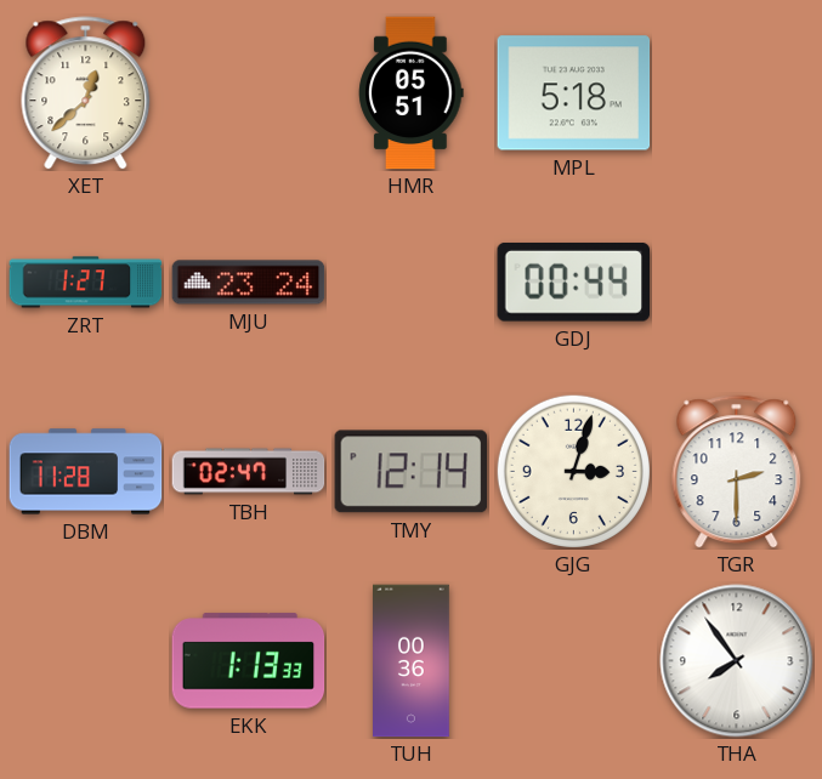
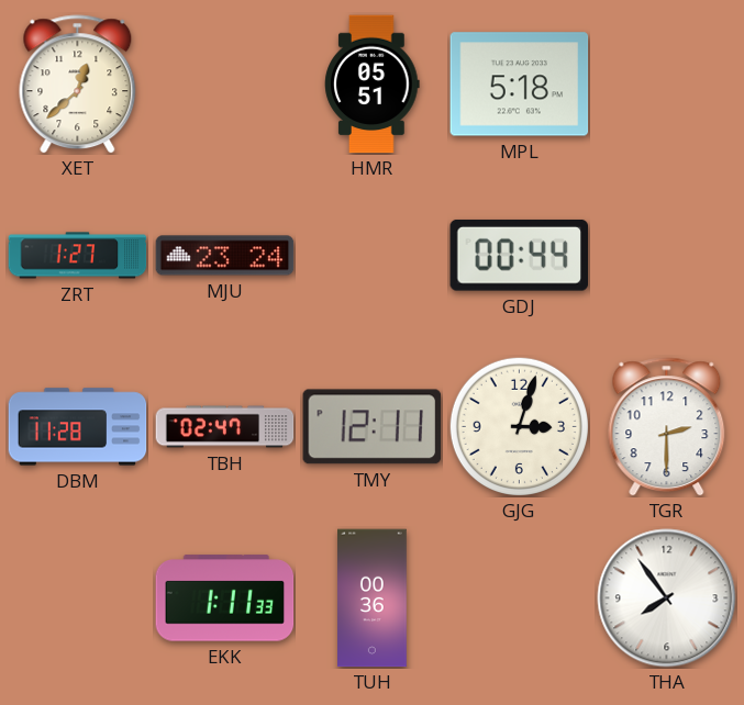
TMY: 12:14 -> 12:11 (373, 427)
EKK: 1:13 -> 1:11 (225, 598)
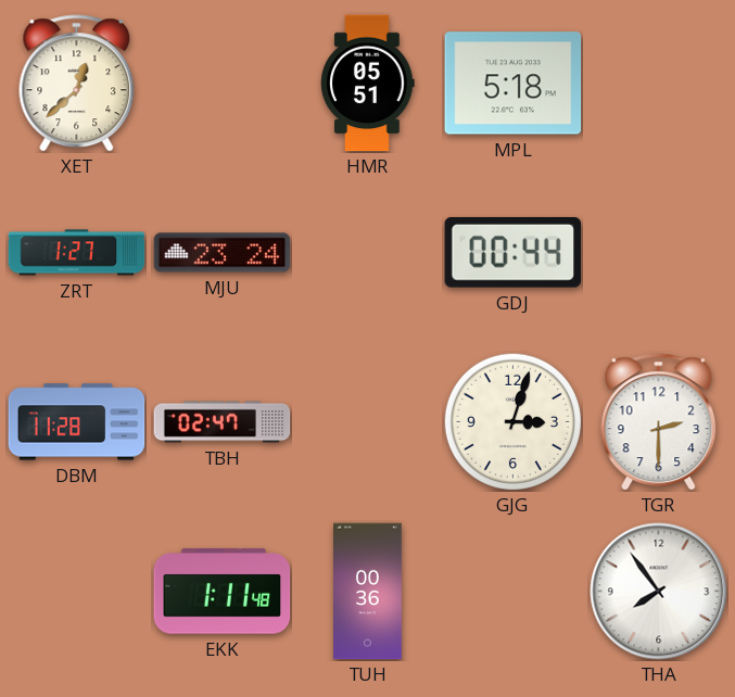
TMY: 12:11 -> none (373, 427)
EKK: 1:11:33 -> 1:11:48 (223, 592)
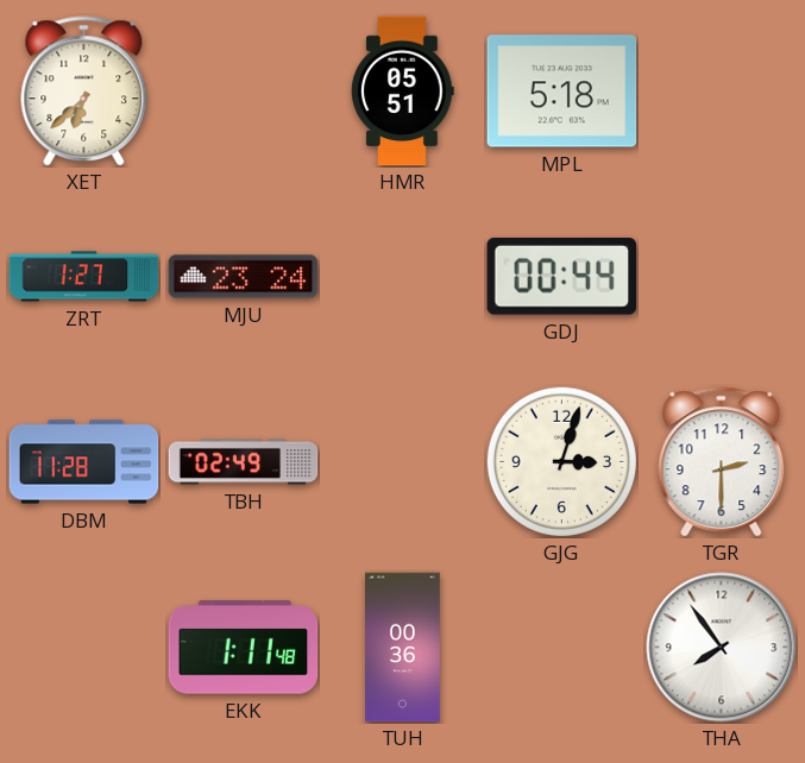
XET: 12:38 -> 6:38 (84, 92)
TBH: 02:47 -> 02:49 (244, 462)
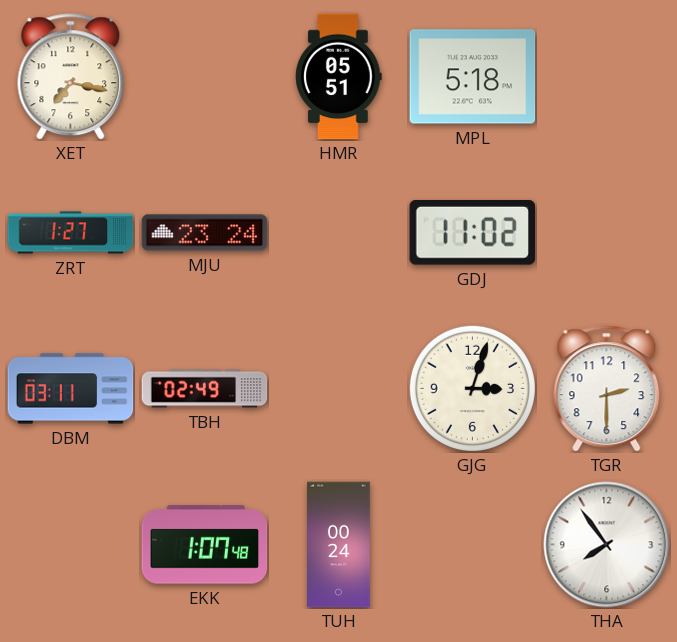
XET: 6:38 -> 7:17 (71, 77)
GDJ: 00:44 -> 11:02 (472, 232)
DBM: 11:28 -> 03:11 (71, 389)
EKK: 1:11 -> 1:07 (205, 545)
TUH: 00:36 -> 00:24 (339, 545)
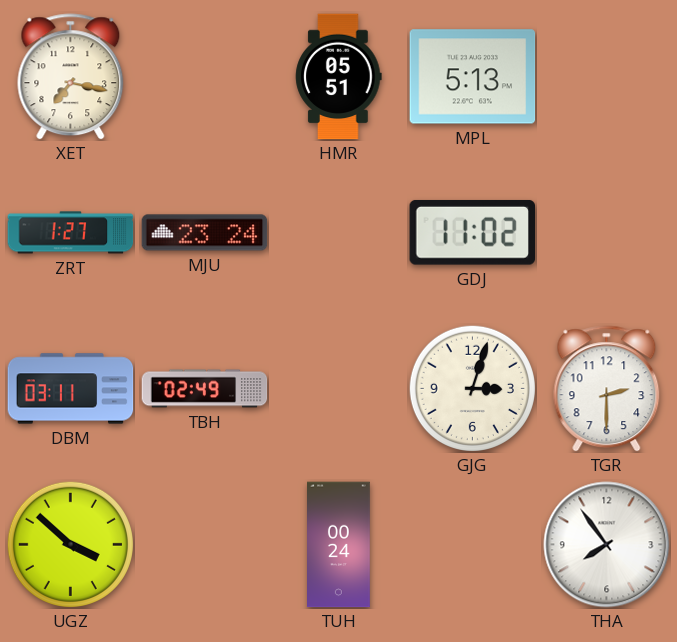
MPL: 5:18 -> 5:13 (473, 77)
UGZ: none -> 3:52 (70, 544)
EKK: 1:07 -> none (205, 545)
